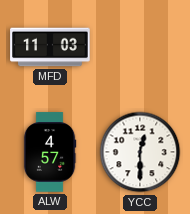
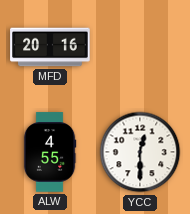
MFD: 11:03 -> 20:16 (50, 47)
ALW: 4:57 -> 4:55 (50, 152)
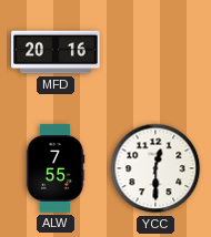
ALW: 4:55 -> 7:55 (56, 168)
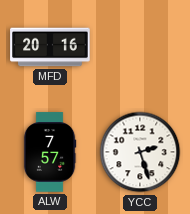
ALW: 7:55 -> 7:57 (50, 152)
YCC: 12:30 -> 2:27 (140, 152)
